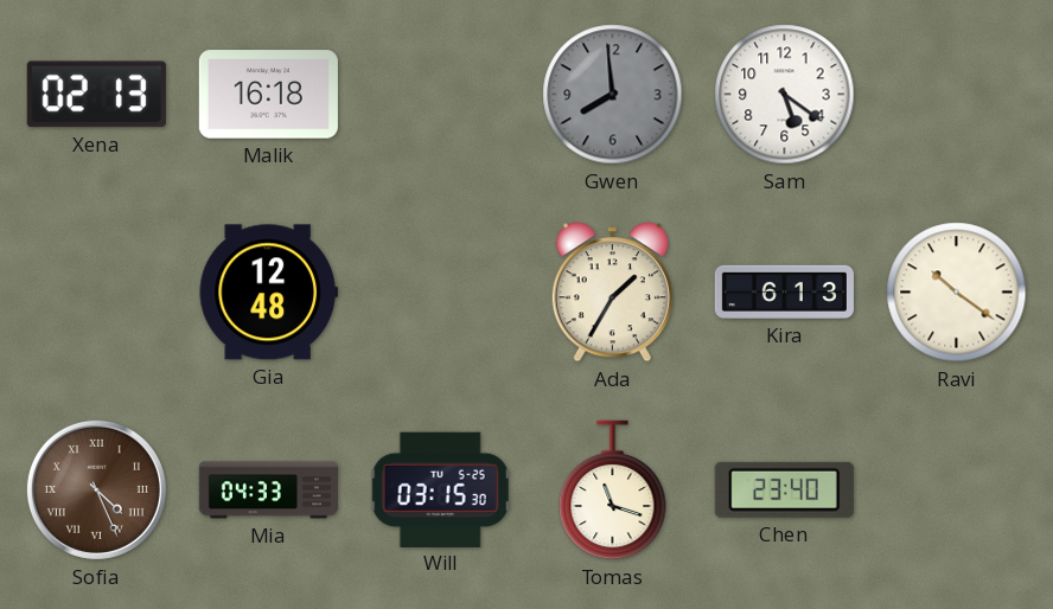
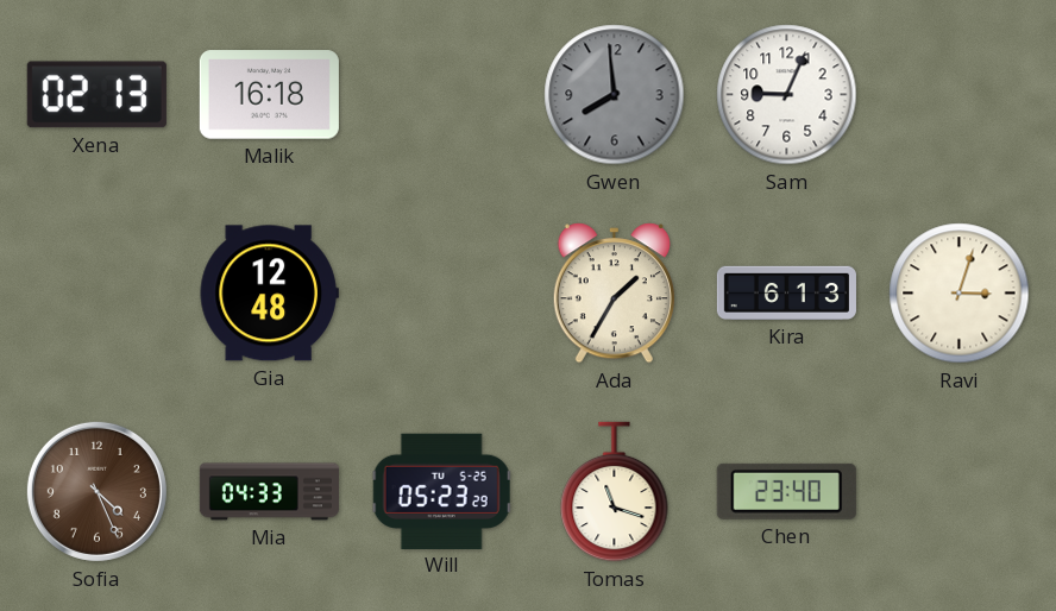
Sam: 5:21 -> 9:04 (787, 95)
Ravi: 10:21 -> 3:03 (960, 294)
Sofia numerals: Roman -> Arabic (96, 491)
Will: 03:15 -> 05:23 (442, 491)
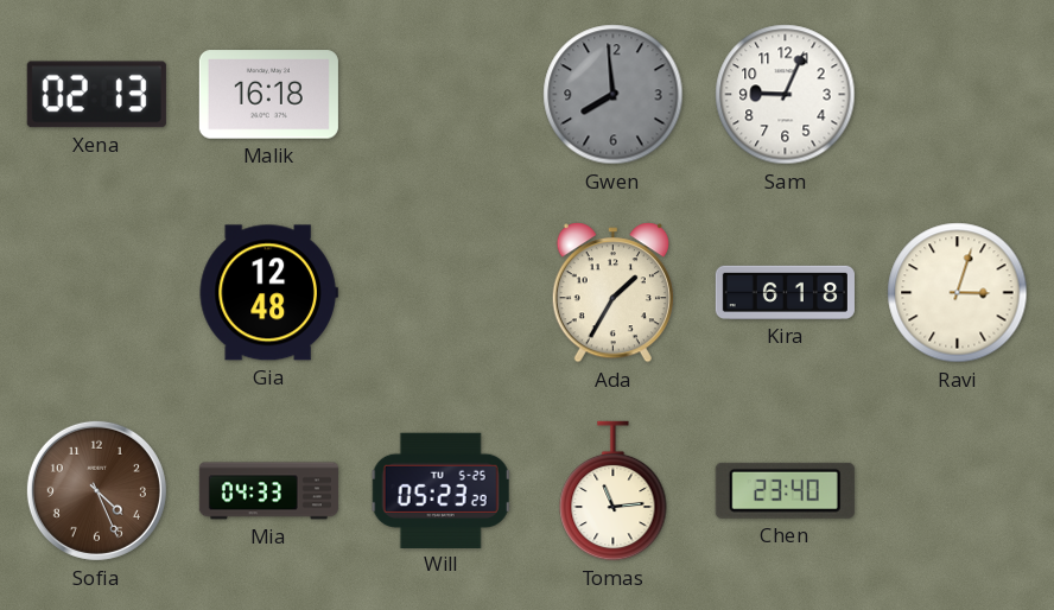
Kira: 6:13 -> 6:18 (785, 292)
Tomas: 11:18 -> 11:14 (614, 491)
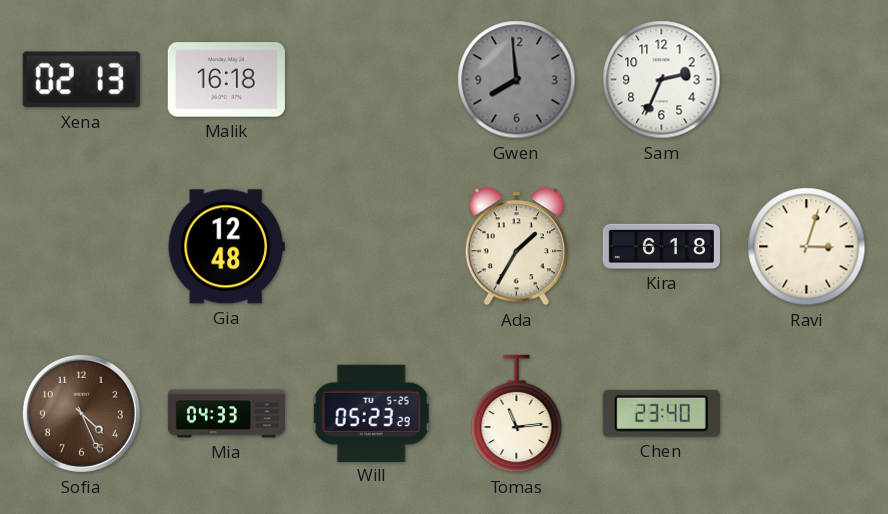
Sam: 9:04 -> 2:34 (662, 80)
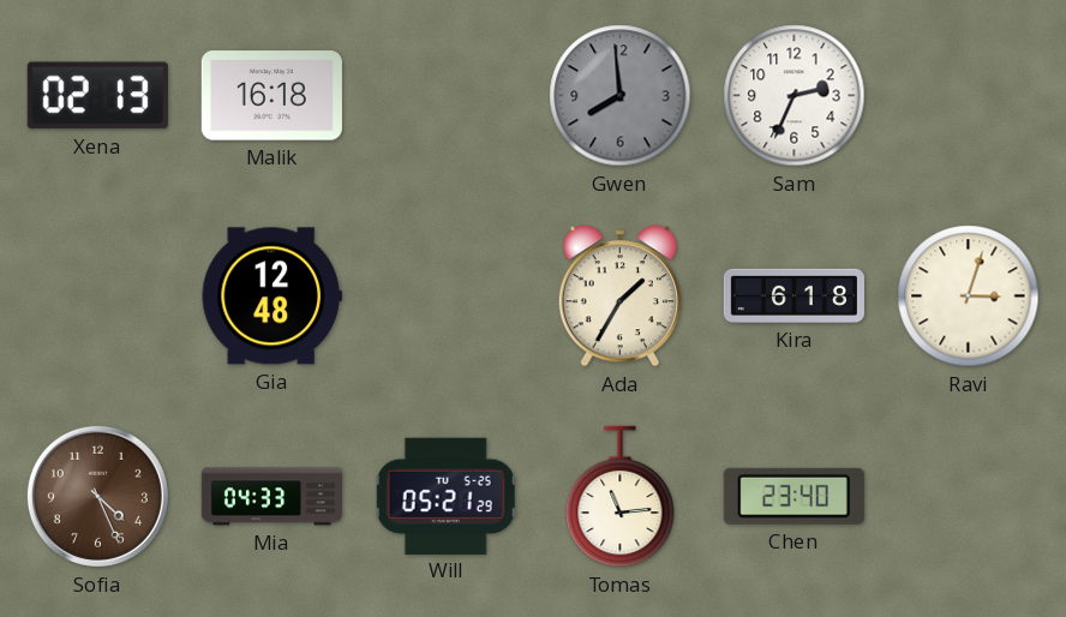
Will: 05:23 -> 05:21 (447, 496)
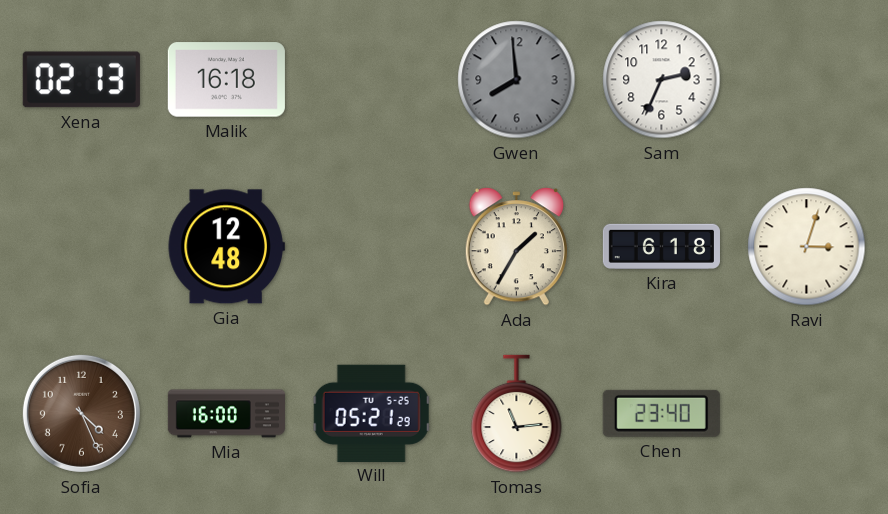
Mia: 04:33 -> 16:00 (226, 414)
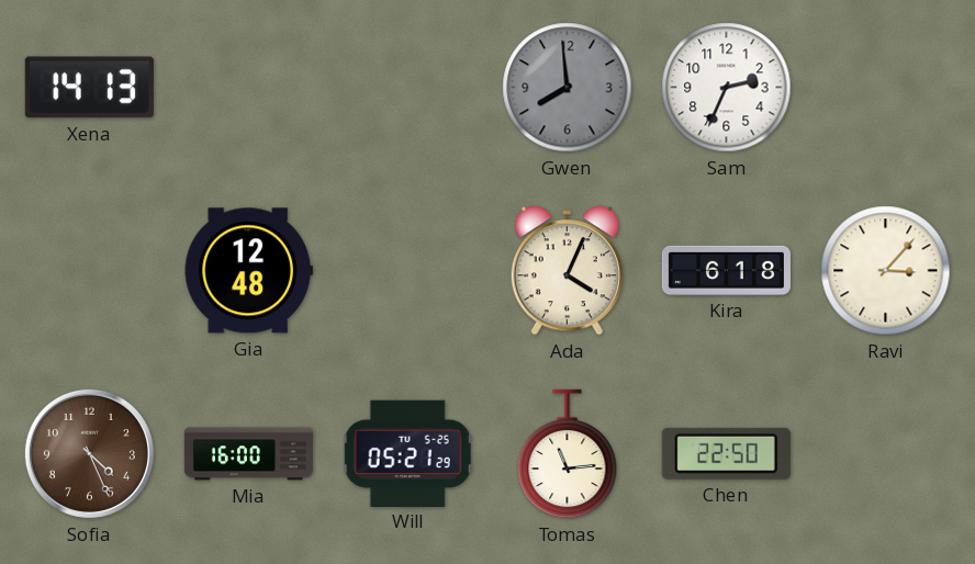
Xena: 02:13 -> 14:13 (89, 88)
Malik: 16:18 -> none (226, 80)
Ada: 1:35 -> 4:04 (567, 271)
Ravi: 3:03 -> 3:07 (886, 271)
Chen: 23:40 -> 22:50 (726, 453)
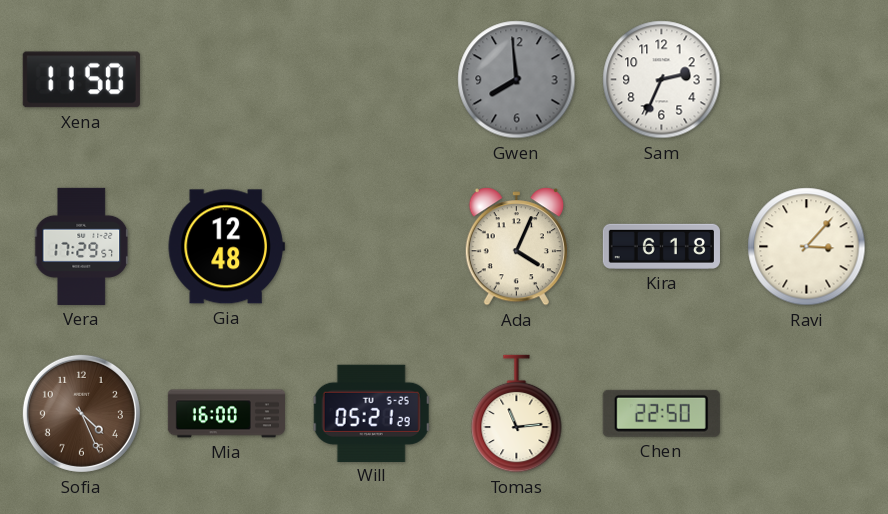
Xena: 14:13 -> 11:50 (81, 80)
Vera: none -> 17:29 (82, 246)
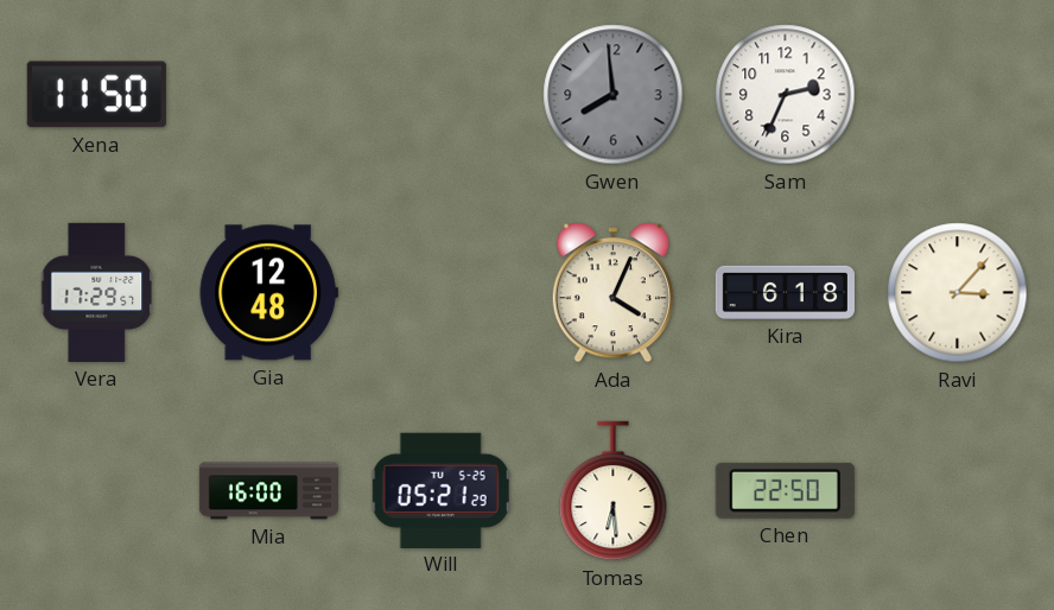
Sofia: 4:26 -> none (81, 413)
Tomas: 11:14 -> 6:29 (614, 491)
